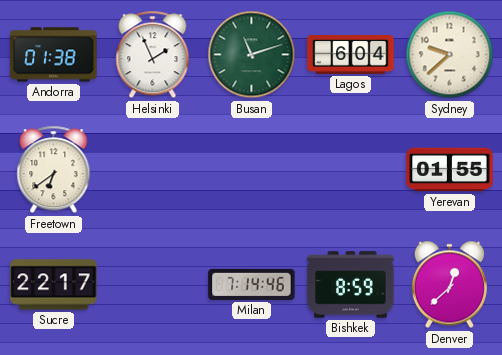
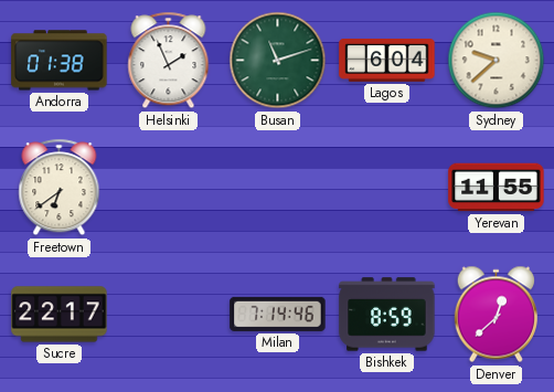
Yerevan: 01:55 -> 11:55 (497, 188)
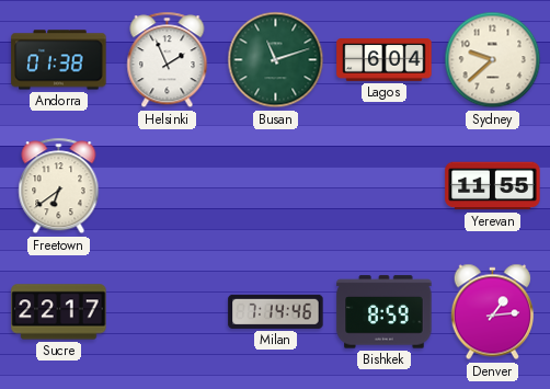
Denver: 12:38 -> 1:14 (492, 312)
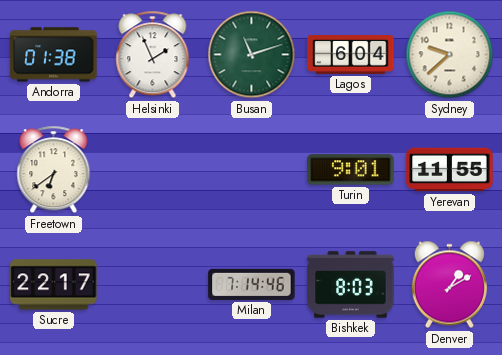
Turin: none -> 9:01 (351, 170)
Bishkek: 8:59 -> 8:03 (351, 285)
Denver: 1:14 -> 1:10 (449, 285)
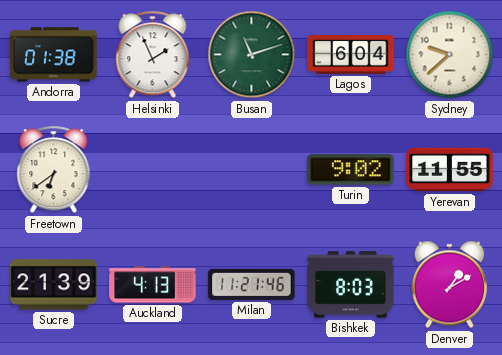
Turin: 9:01 -> 9:02 (351, 170)
Sucre: 22:17 -> 21:39 (54, 285)
Auckland: none -> 4:13 (153, 285)
Milan: 7:14 -> 11:21 (252, 284)
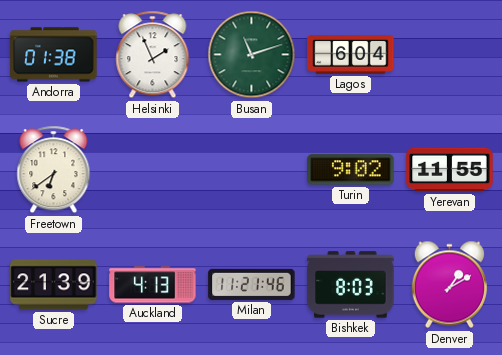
Sydney: 9:38 -> none (450, 55)
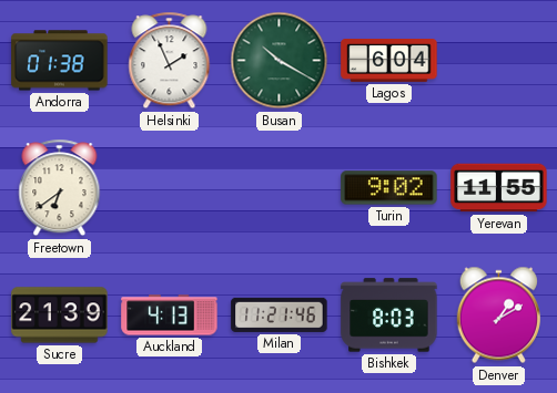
Busan: 11:12 -> 10:20 (280, 61)
